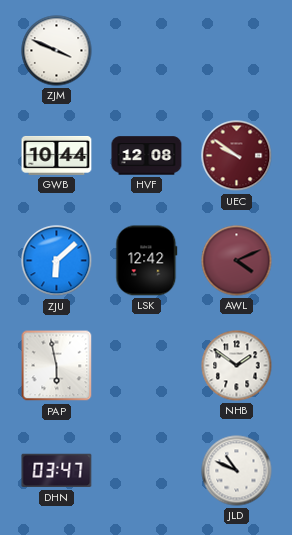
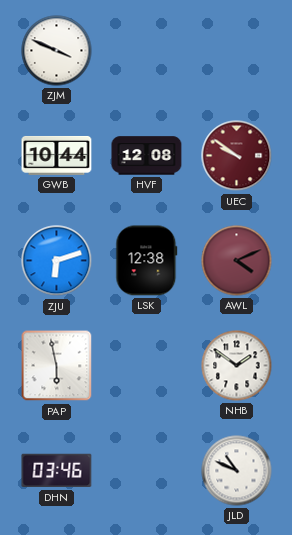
ZJU: 6:08 -> 6:12 (57, 261)
LSK: 12:42 -> 12:38 (147, 261)
DHN: 03:47 -> 03:46 (57, 471)
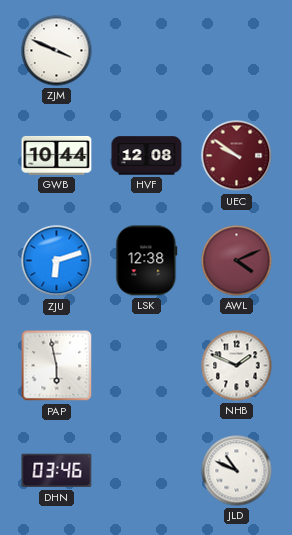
NHB: 1:51 -> 1:49 (237, 366)
